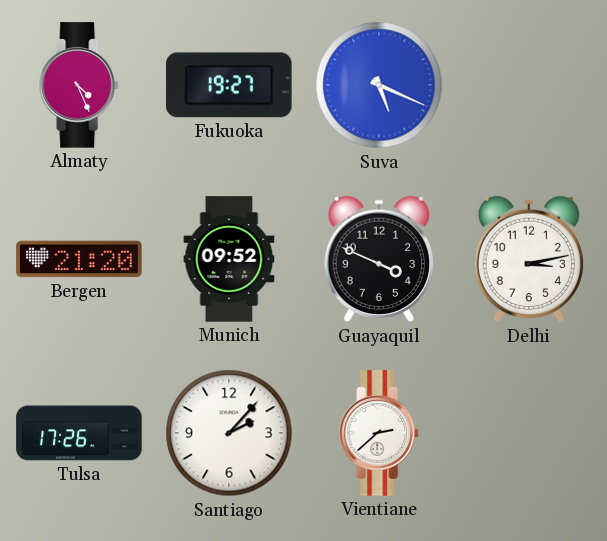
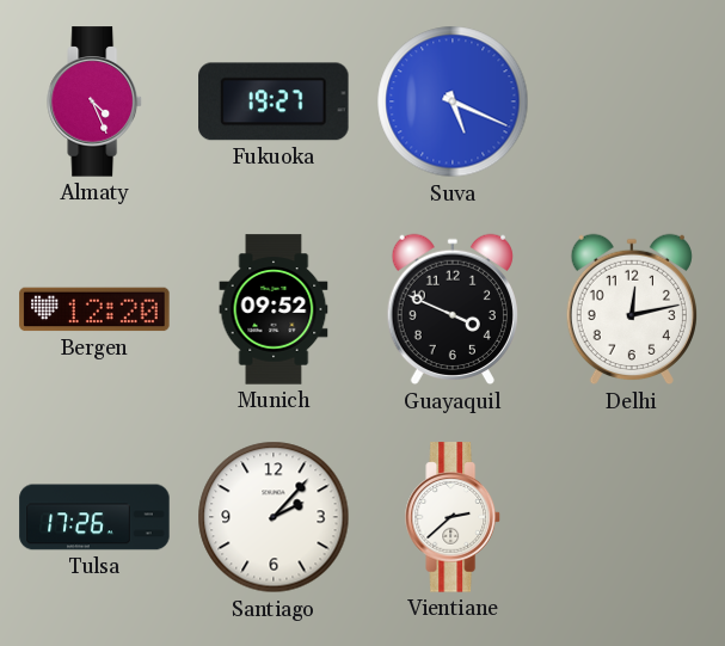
Bergen: 21:20 -> 12:20 (94, 309)
Delhi: 3:13 -> 12:13 (631, 309)
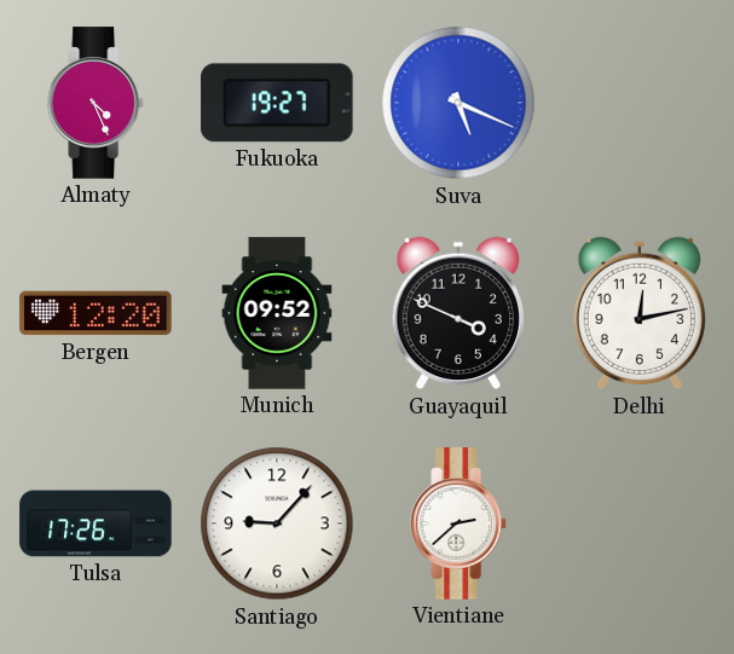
Santiago: 2:07 -> 9:07 (277, 523)
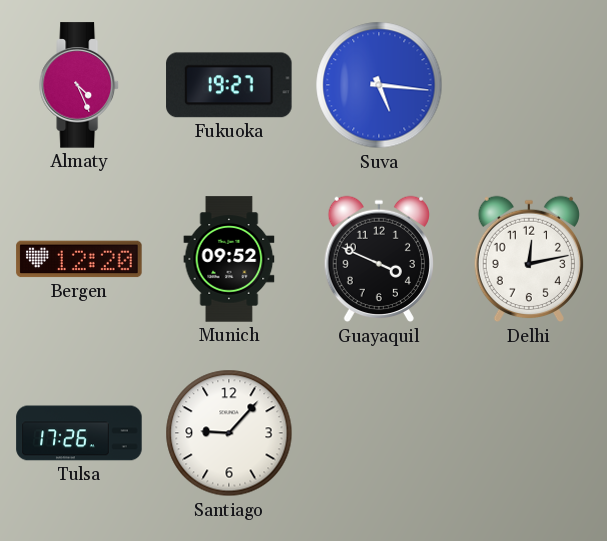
Suva: 5:19 -> 5:16 (379, 85)
Vientiane: 2:38 -> none (458, 523)
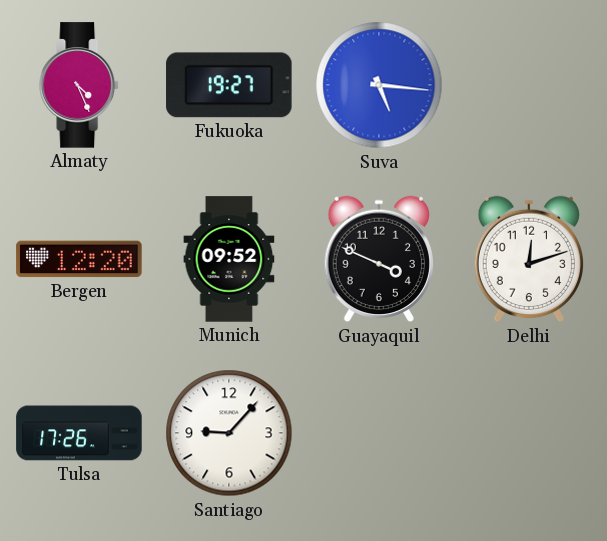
Delhi: 12:13 -> 12:12 (528, 259)
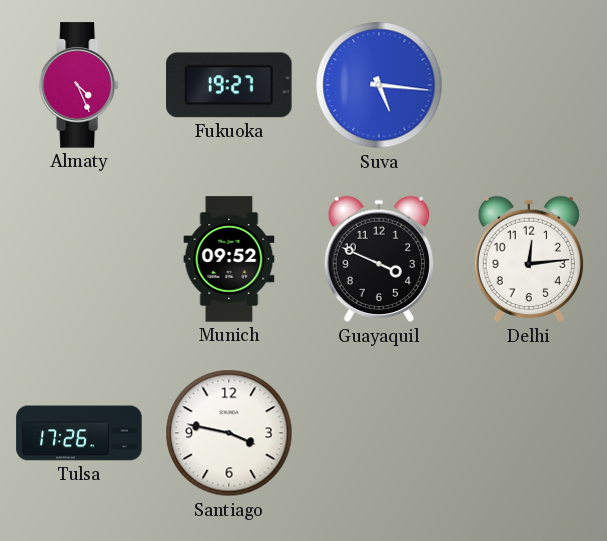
Bergen: 12:20 -> none (79, 259)
Delhi: 12:12 -> 12:14 (528, 259)
Santiago: 9:07 -> 3:47 (229, 433)
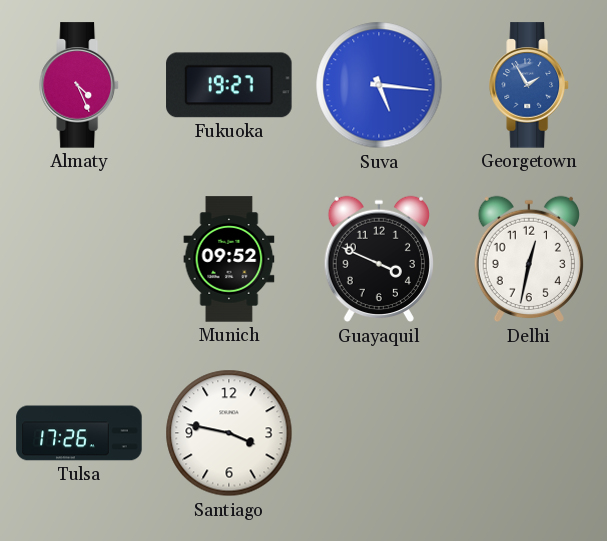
Georgetown: none -> 1:55 (529, 85)
Delhi: 12:14 -> 12:32 (528, 259)
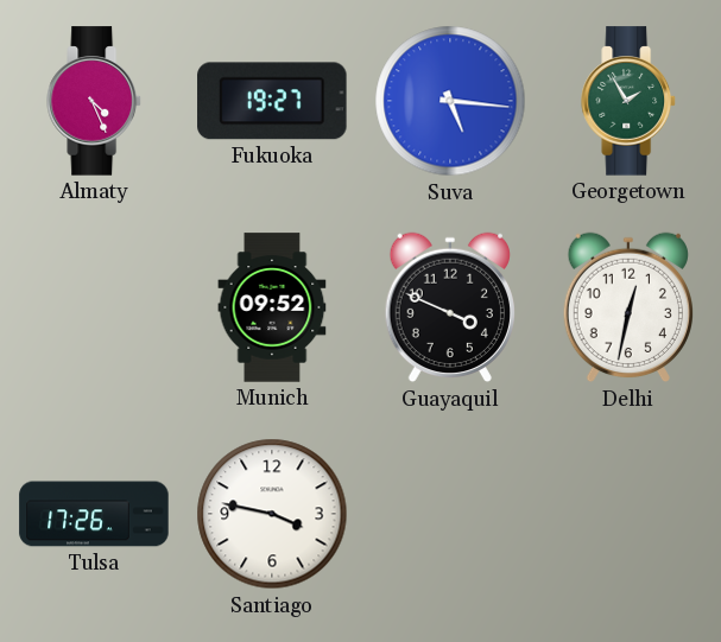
Georgetown dial: blue -> green (628, 101)
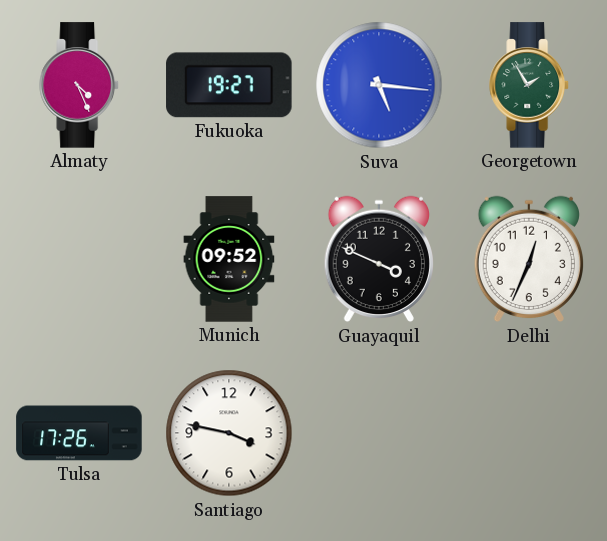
Delhi: 12:32 -> 12:34 (528, 259)
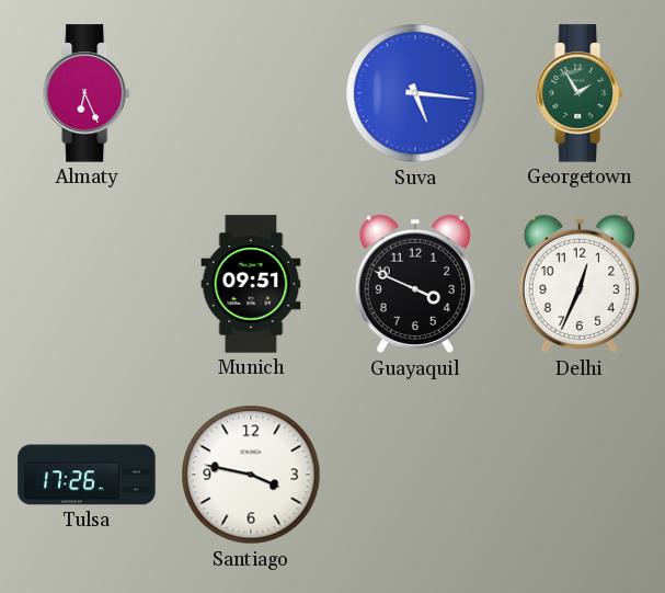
Almaty: 4:26 -> 6:26 (87, 93)
Fukuoka: 19:27 -> none (229, 85)
Munich: 09:52 -> 09:51 (251, 284)
